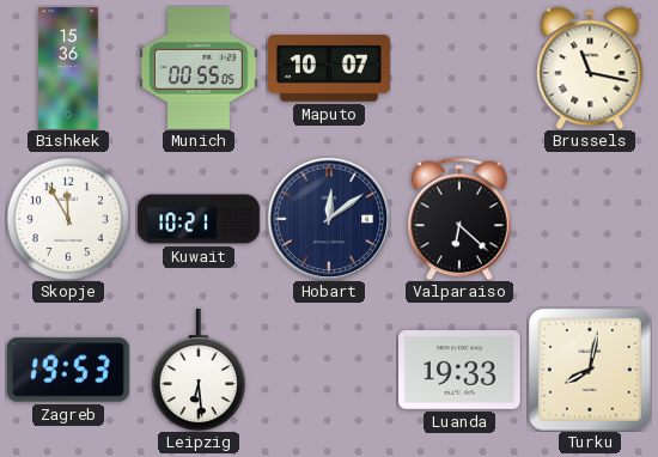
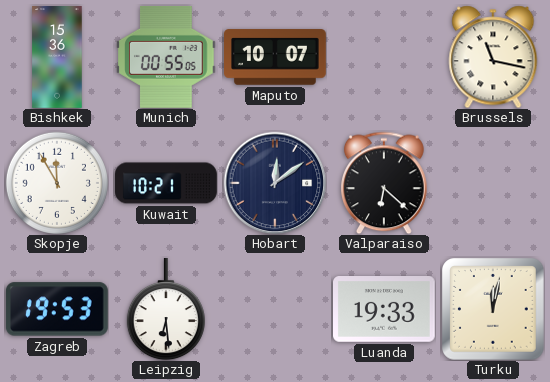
Turku: 8:02 -> 12:02 (493, 309)
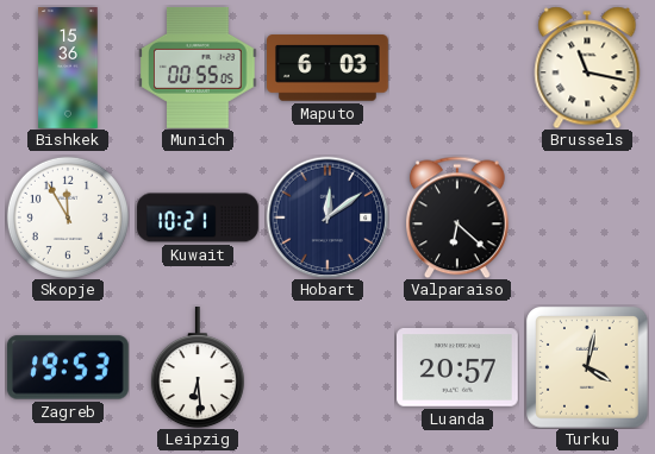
Maputo: 10:07 -> 6:03 (329, 68)
Luanda: 19:33 -> 20:57 (458, 367)
Turku: 12:02 -> 4:02 (587, 367)
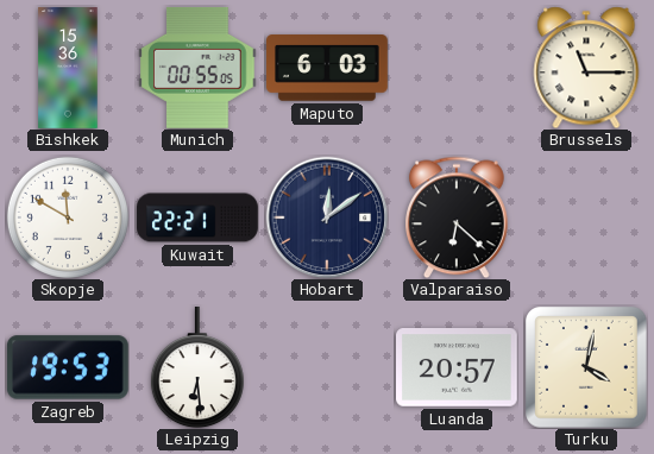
Brussels: 11:17 -> 11:15 (586, 68)
Skopje: 11:55 -> 11:50 (68, 217)
Kuwait: 10:21 -> 22:21 (197, 217)
